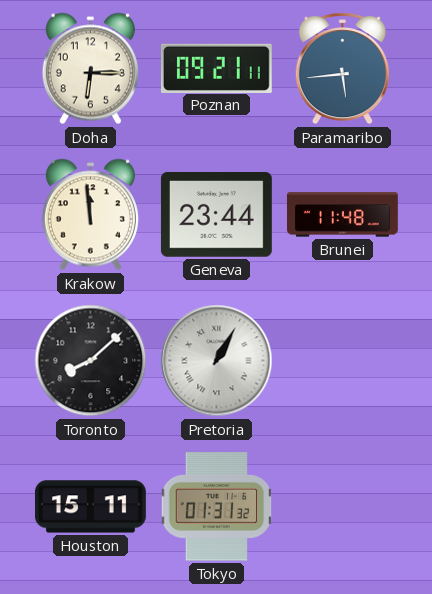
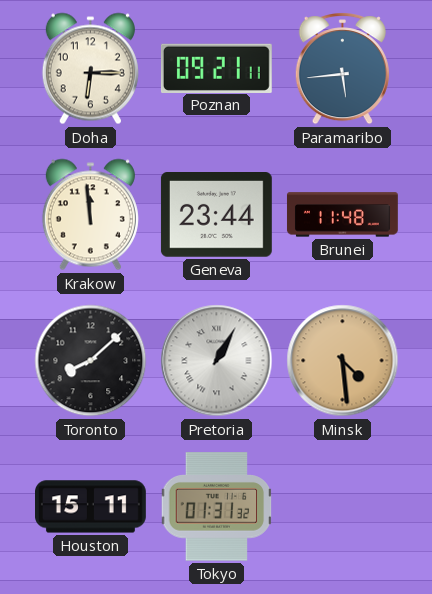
Minsk: none -> 4:29 (343, 361)
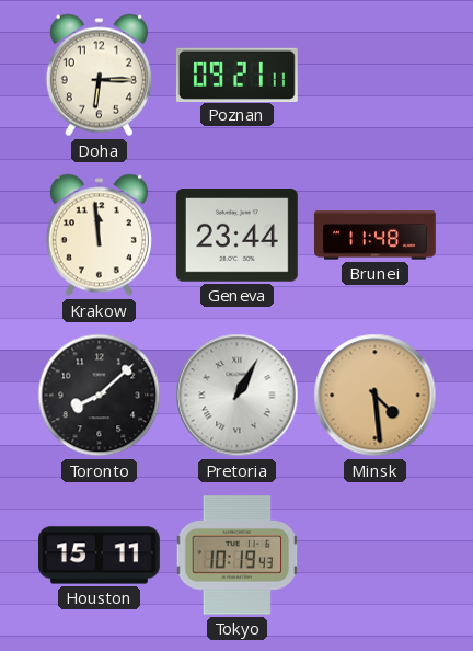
Paramaribo: 5:44 -> none (342, 69)
Tokyo: 01:31 -> 10:19 (238, 556)
